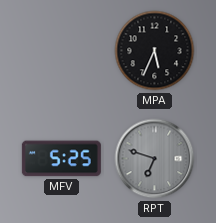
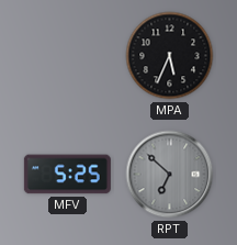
RPT: 6:48 -> 6:52 (170, 175)
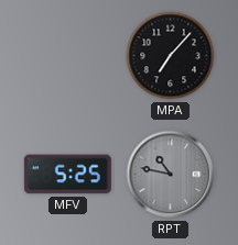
MPA: 5:34 -> 7:07 (171, 56)
RPT: 6:52 -> 10:47 (171, 175)
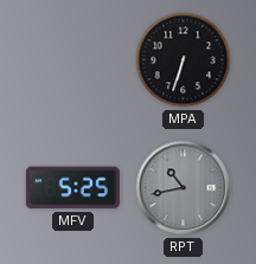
MPA: 7:07 -> 6:33 (184, 60)
RPT: 10:47 -> 10:43 (184, 188)
